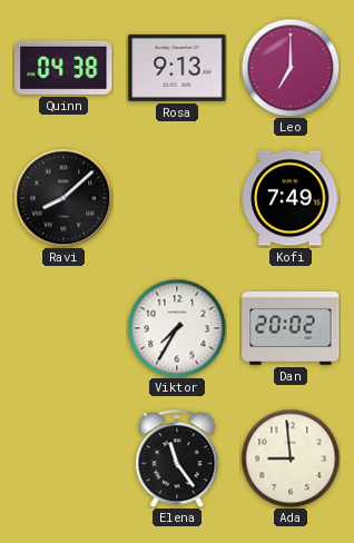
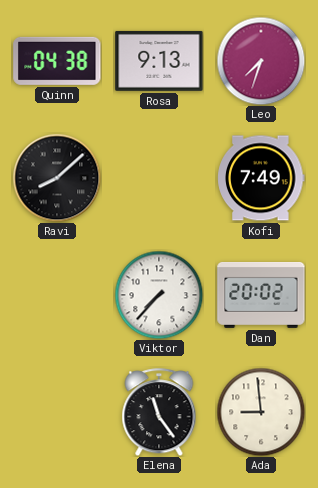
Leo: 7:00 -> 7:33 (261, 61)
Viktor: 7:35 -> 7:37 (159, 295)
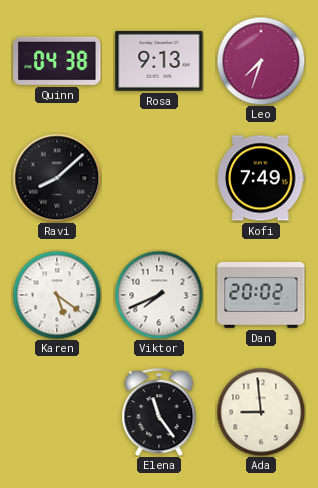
Karen: none -> 5:21 (57, 295)
Viktor: 7:37 -> 7:41 (159, 295)
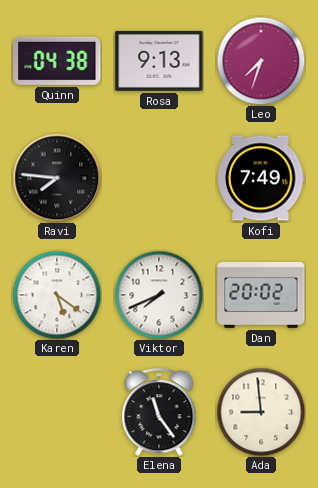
Ravi: 8:08 -> 7:46 (57, 178)
